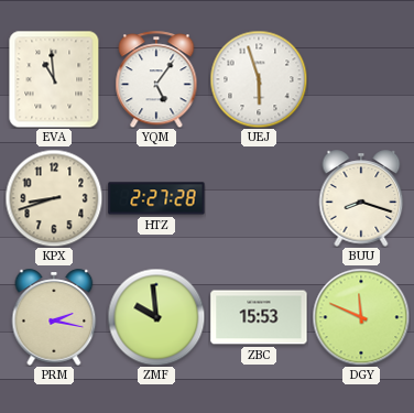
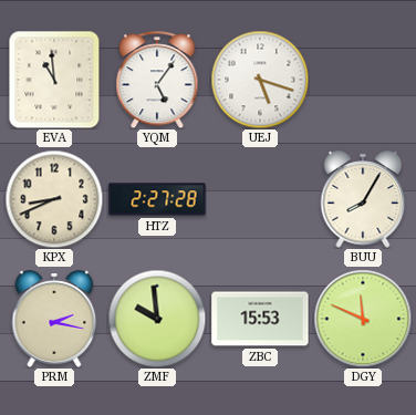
UEJ: 5:57 -> 5:18 (260, 80)
KPX: 8:42 -> 8:41 (54, 199)
BUU: 8:18 -> 8:05 (363, 199)
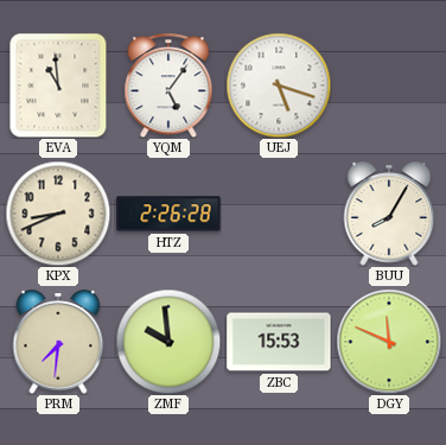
HTZ: 2:27 -> 2:26 (168, 214)
PRM: 2:17 -> 7:31 (58, 342)
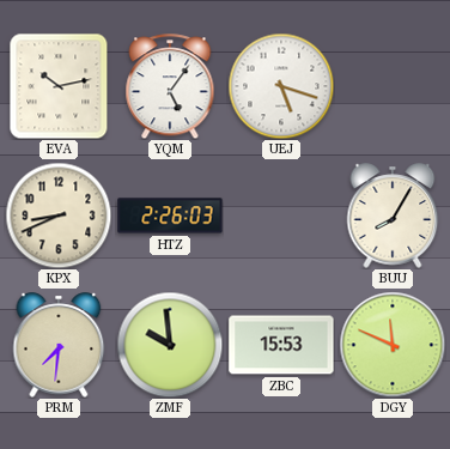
EVA: 10:59 -> 10:13 (59, 86)
HTZ: 2:26:28 -> 2:26:03 (170, 216)
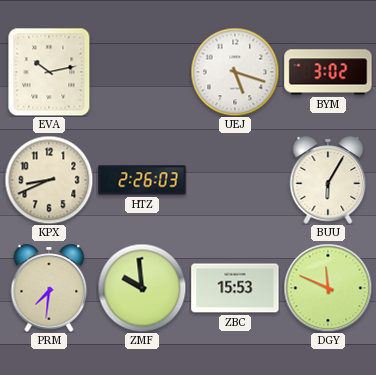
YQM: 5:06 -> none (170, 86)
BYM: none -> 3:02 (328, 72)
BUU: 8:05 -> 6:05 (328, 180)
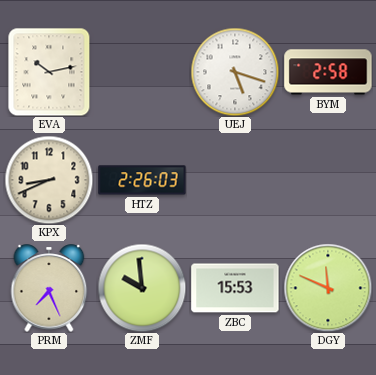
BYM: 3:02 -> 2:58 (328, 72)
BUU: 6:05 -> none (328, 180)
PRM: 7:31 -> 7:26 (49, 288)
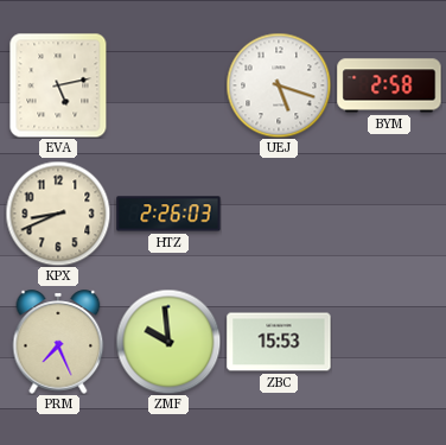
EVA: 10:13 -> 5:13 (58, 85)
DGY: 11:49 -> none (328, 288)
